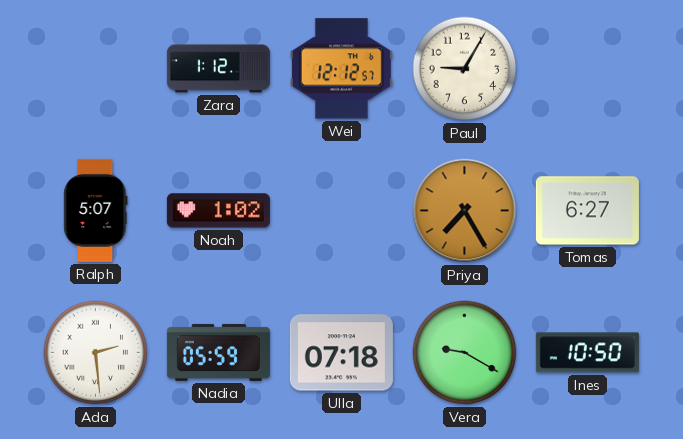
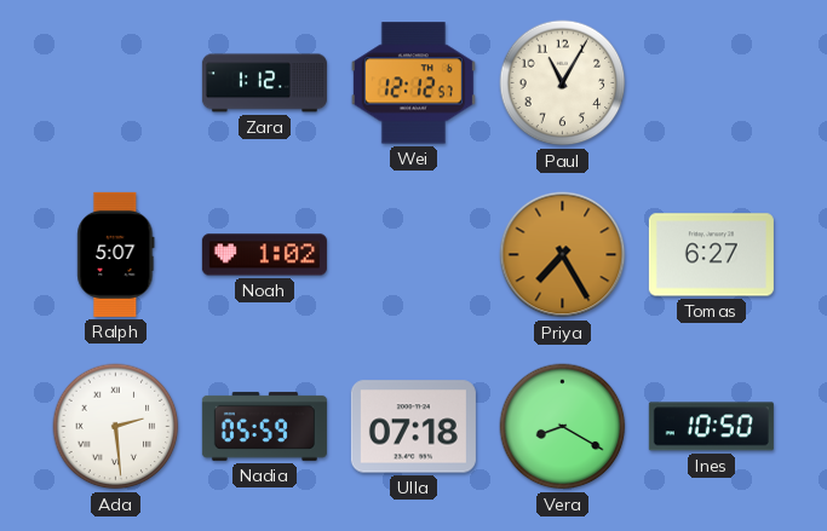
Paul: 9:05 -> 11:05 (563, 83)
Vera: 9:20 -> 8:20 (563, 427)
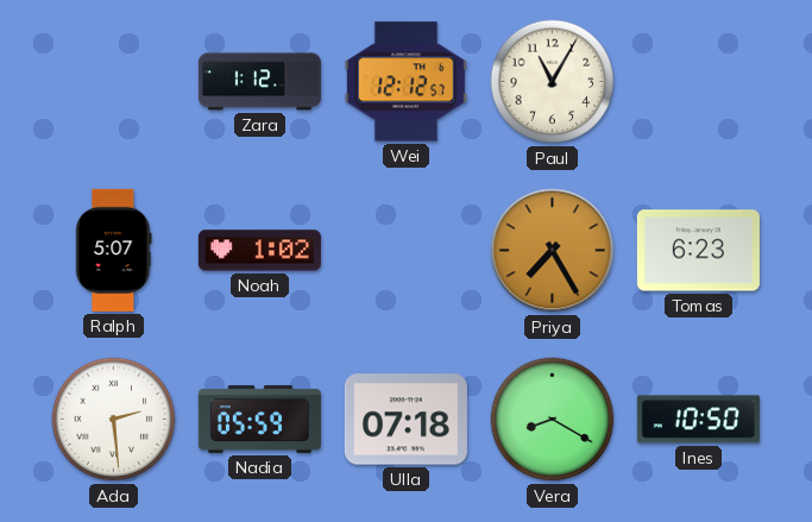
Tomas: 6:27 -> 6:23 (698, 251)
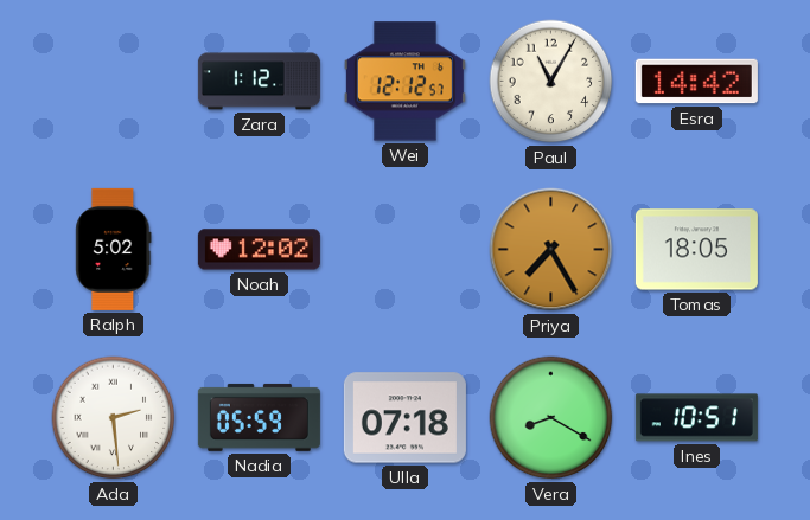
Esra: none -> 14:42 (696, 82)
Ralph: 5:07 -> 5:02 (114, 249)
Noah: 1:02 -> 12:02 (259, 250)
Tomas: 6:23 -> 18:05 (696, 250)
Ines: 10:50 -> 10:51 (696, 418)
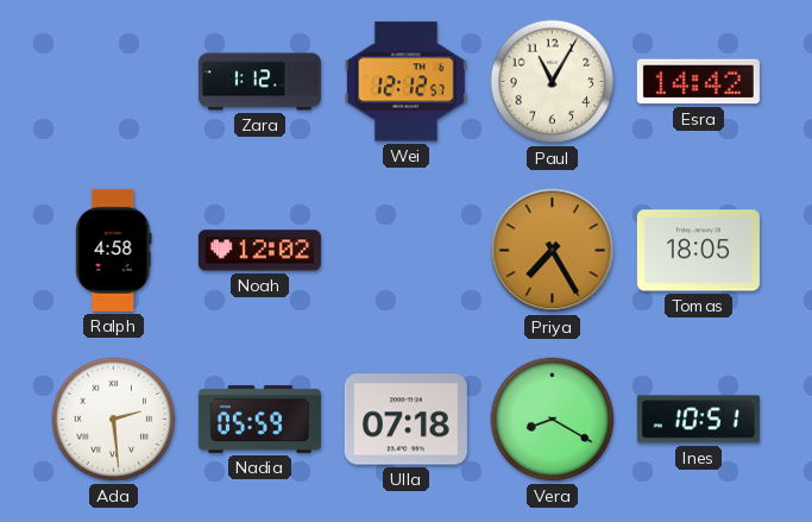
Ralph: 5:02 -> 4:58 (114, 250)
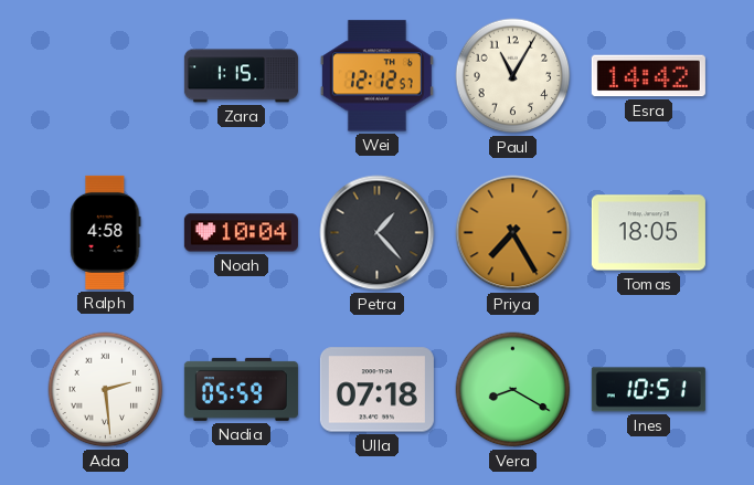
Zara: 1:12 -> 1:15 (241, 76)
Noah: 12:02 -> 10:04 (241, 233)
Petra: none -> 1:23 (378, 233)
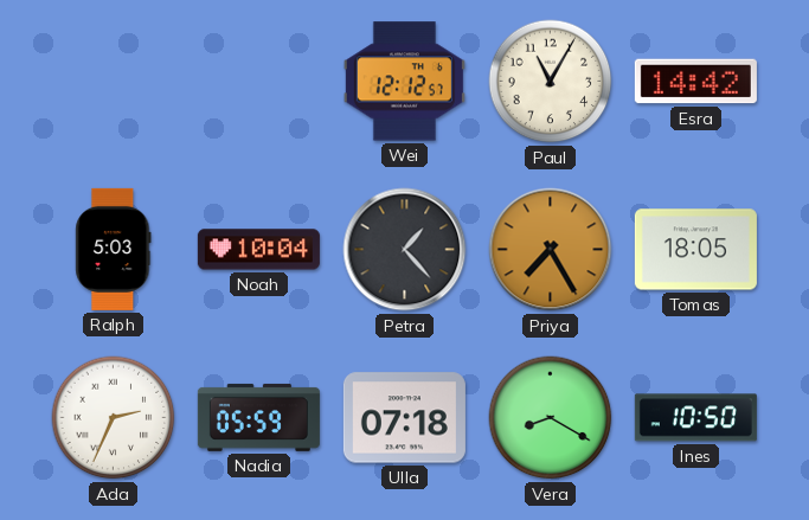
Zara: 1:15 -> none (241, 76)
Ralph: 4:58 -> 5:03 (114, 249)
Ada: 2:29 -> 2:34 (114, 418)
Ines: 10:51 -> 10:50 (695, 418)
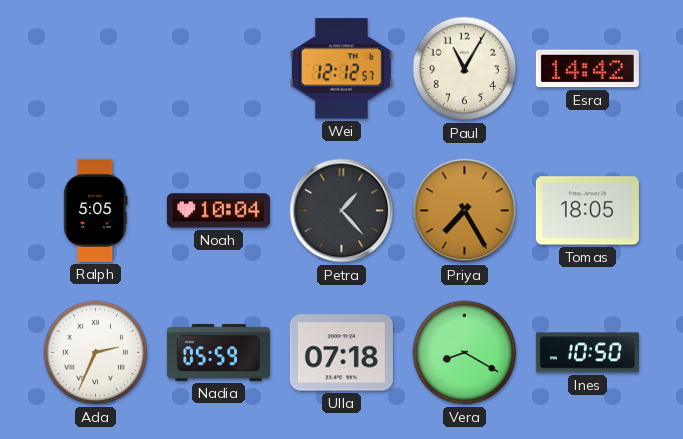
Ralph: 5:03 -> 5:05 (96, 210)
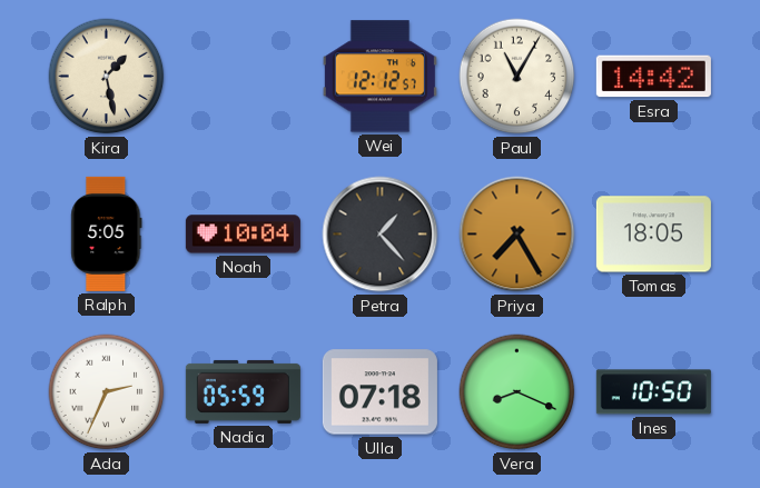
Kira: none -> 1:28 (107, 77)
Vera: 8:20 -> 8:19 (517, 392)
